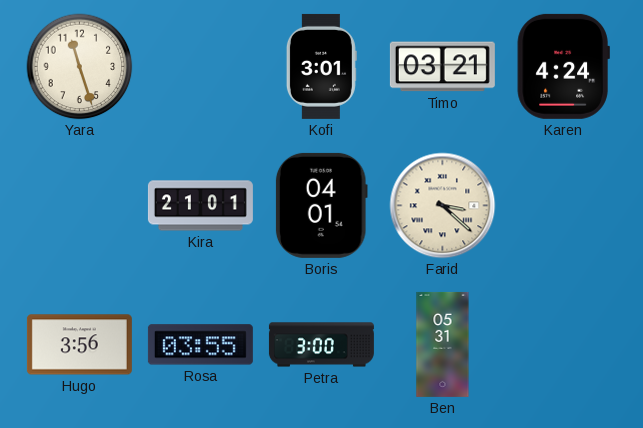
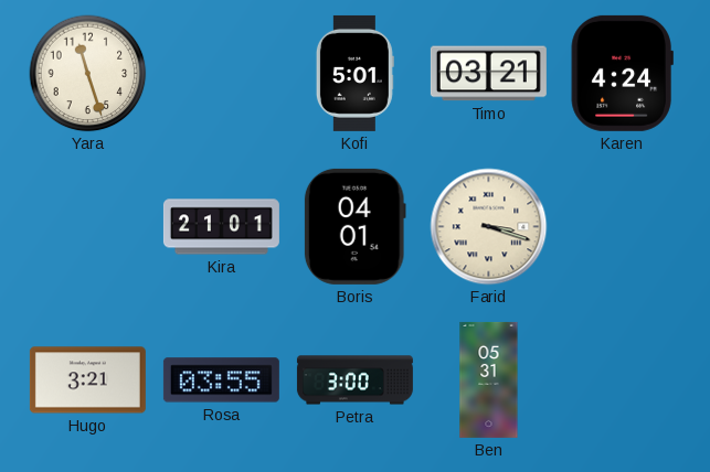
Kofi: 3:01 -> 5:01 (354, 73)
Farid: 3:22 -> 3:18 (489, 227)
Hugo: 3:56 -> 3:21 (87, 380)
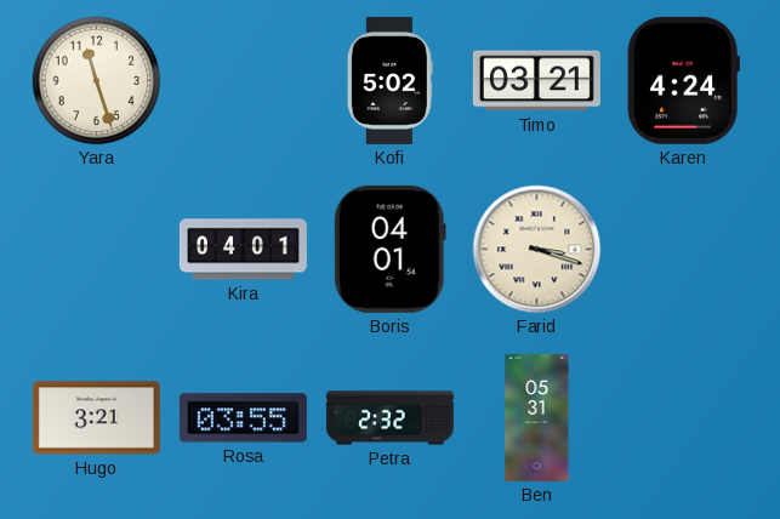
Kofi: 5:01 -> 5:02 (389, 80)
Kira: 21:01 -> 04:01 (243, 250)
Petra: 3:00 -> 2:32 (389, 418)
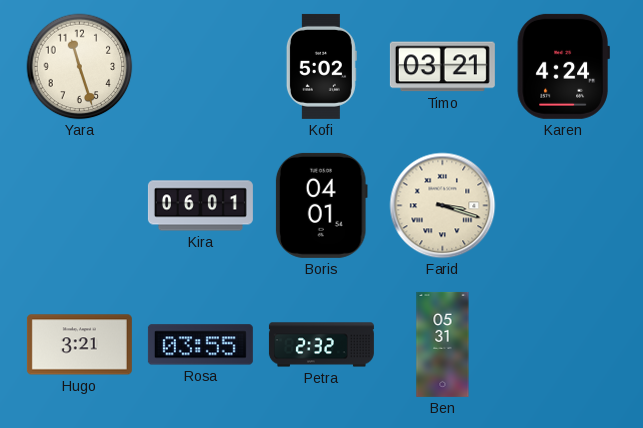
Kira: 04:01 -> 06:01 (200, 206)
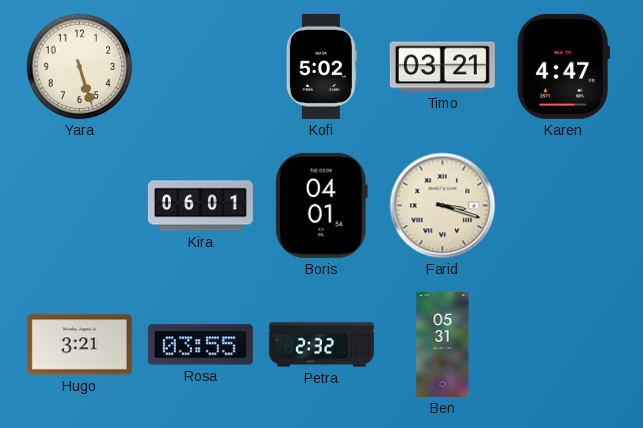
Yara: 11:27 -> 5:27 (80, 67)
Karen: 4:24 -> 4:47 (563, 66)
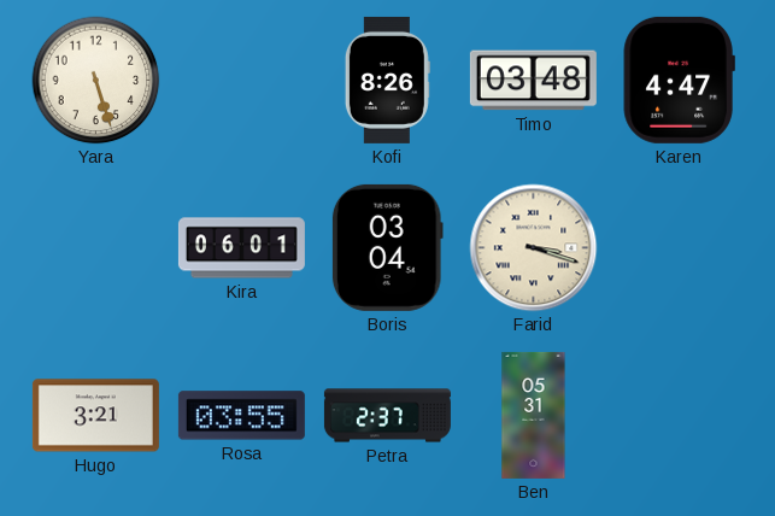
Kofi: 5:02 -> 8:26 (387, 80)
Timo: 03:21 -> 03:48 (533, 81)
Boris: 04:01 -> 03:04 (387, 247)
Petra: 2:32 -> 2:37 (387, 416)
